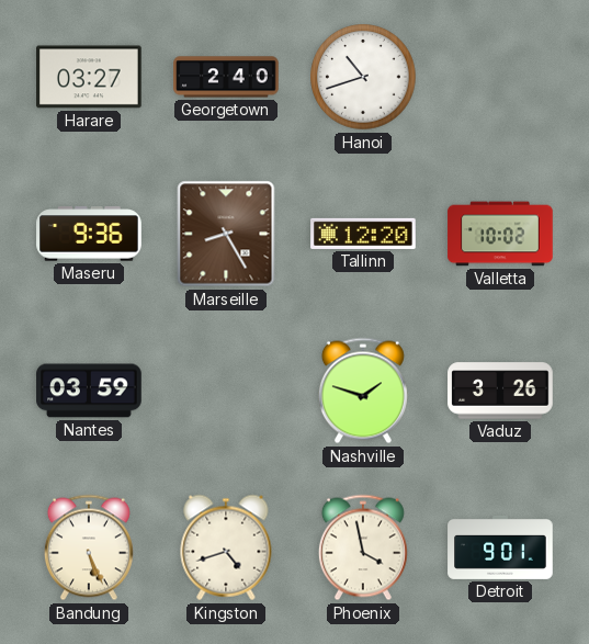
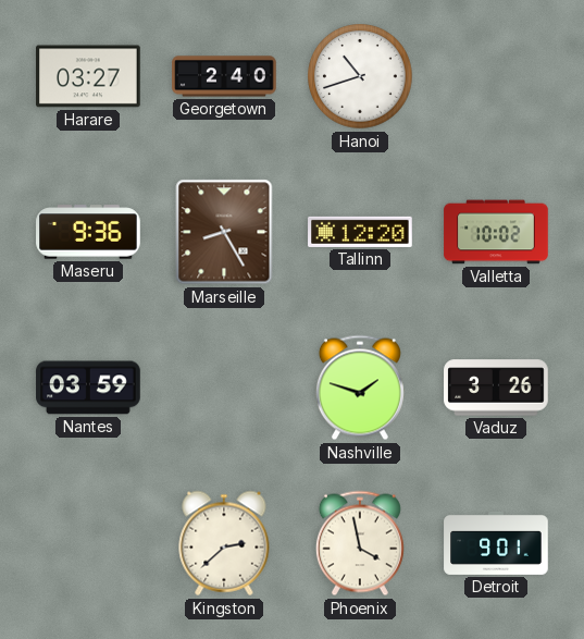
Bandung: 5:26 -> none (89, 547)
Kingston: 4:42 -> 2:38 (224, 543)
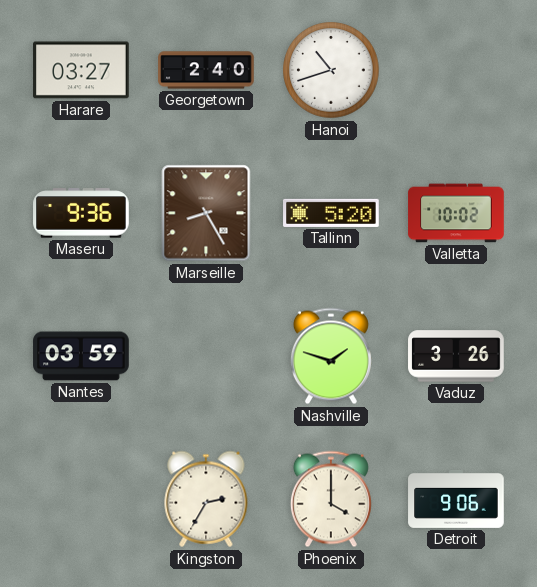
Tallinn: 12:20 -> 5:20 (331, 213)
Kingston: 2:38 -> 2:35 (206, 499)
Phoenix: 3:58 -> 4:00 (331, 499)
Detroit: 9:01 -> 9:06 (456, 499)
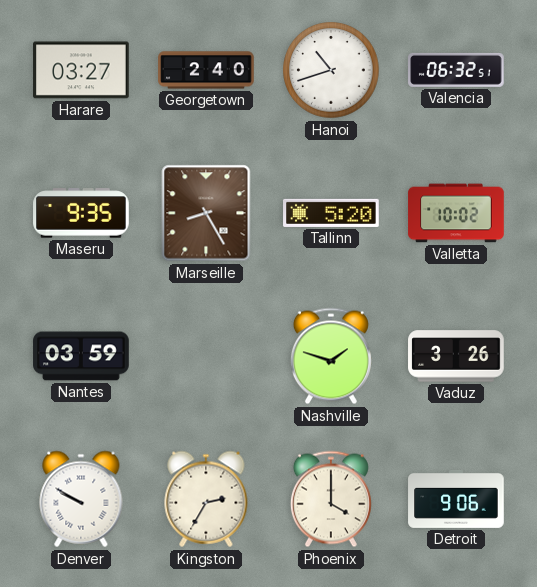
Valencia: none -> 06:32 (456, 70)
Maseru: 9:36 -> 9:35 (81, 213)
Denver: none -> 9:50 (81, 499)
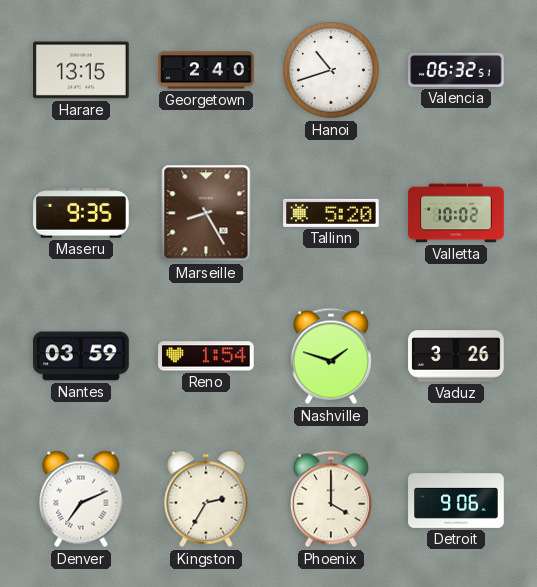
Harare: 03:27 -> 13:15 (81, 70)
Reno: none -> 1:54 (207, 356)
Denver: 9:50 -> 7:11 (81, 499)
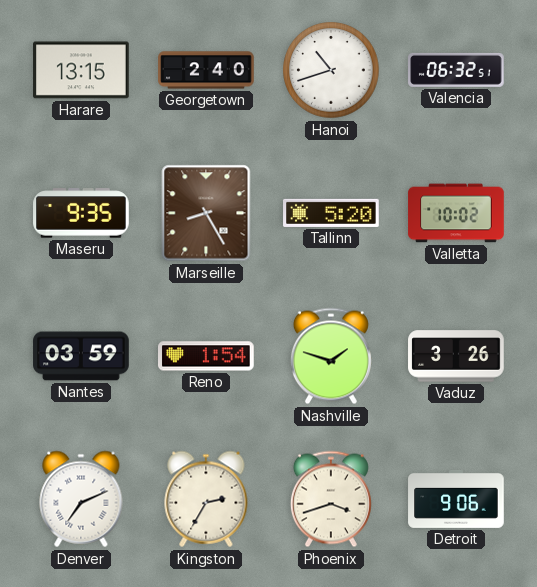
Phoenix: 4:00 -> 3:42 (331, 499)
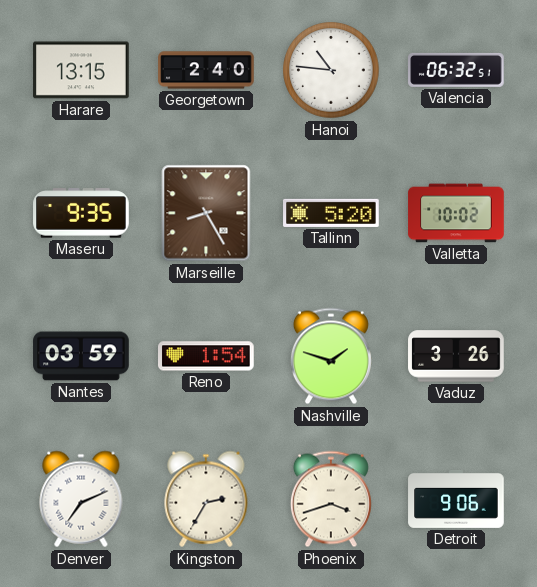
Hanoi: 10:42 -> 10:46 (331, 70)
